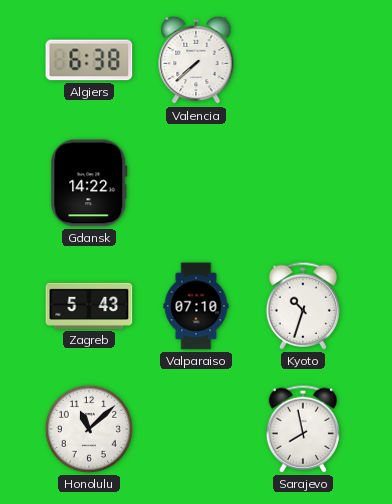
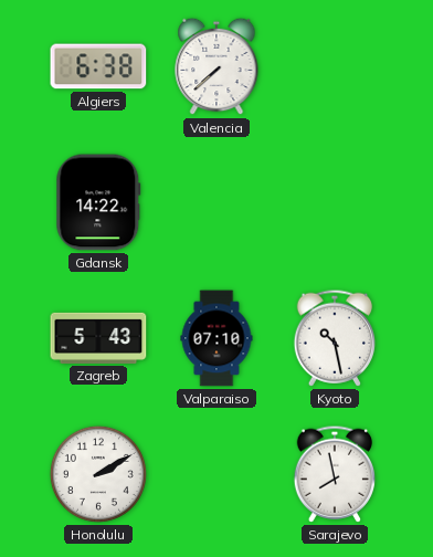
Kyoto: 10:33 -> 10:28 (334, 338)
Honolulu: 11:08 -> 2:10 (98, 474)
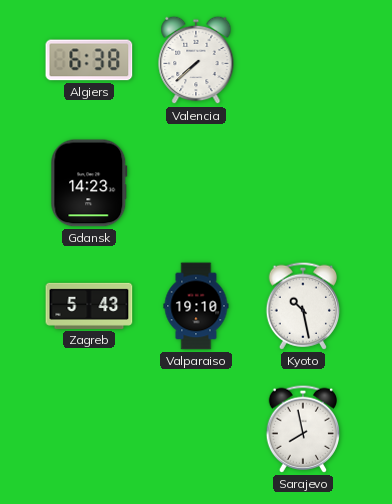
Gdansk: 14:22 -> 14:23 (89, 183)
Valparaiso: 07:10 -> 19:10 (196, 306)
Honolulu: 2:10 -> none (98, 474)
